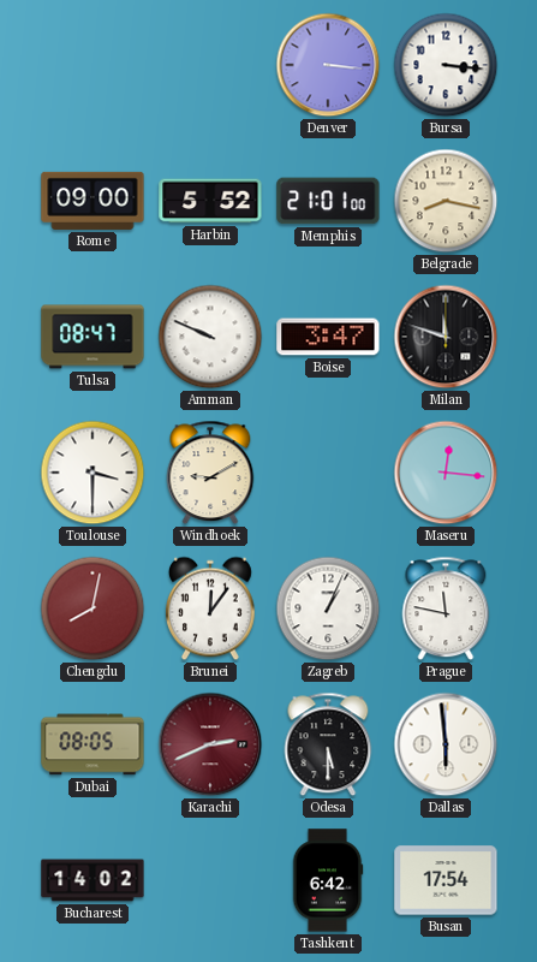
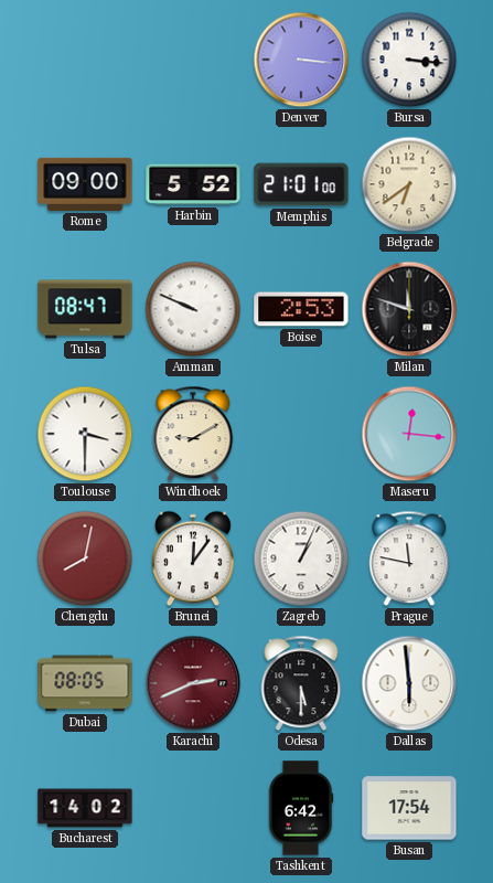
Belgrade: 8:17 -> 6:39 (409, 184)
Boise: 3:47 -> 2:53 (301, 309)
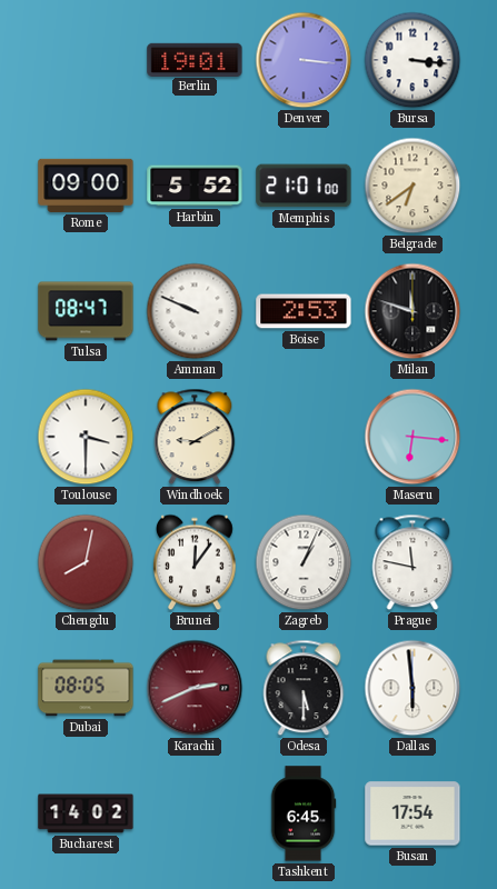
Berlin: none -> 19:01 (195, 59)
Maseru: 12:16 -> 6:16 (412, 437)
Tashkent: 6:42 -> 6:45 (304, 813)
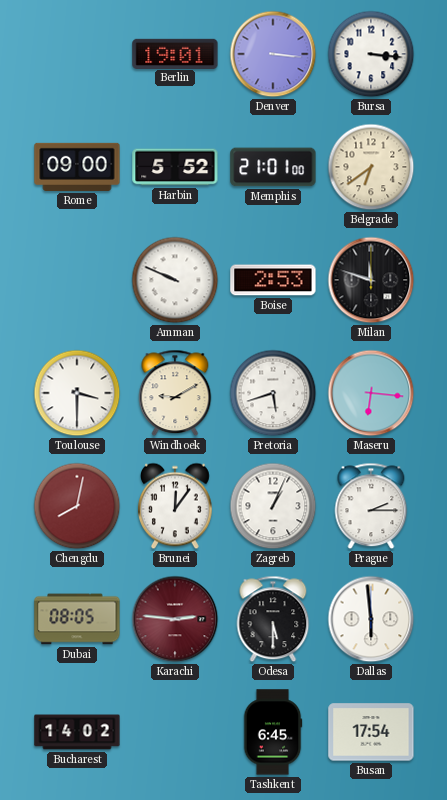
Tulsa: 08:47 -> none (86, 311)
Pretoria: none -> 5:42 (273, 393)
Prague: 11:47 -> 2:15 (371, 506)
Karachi: 2:41 -> 2:46 (175, 619)
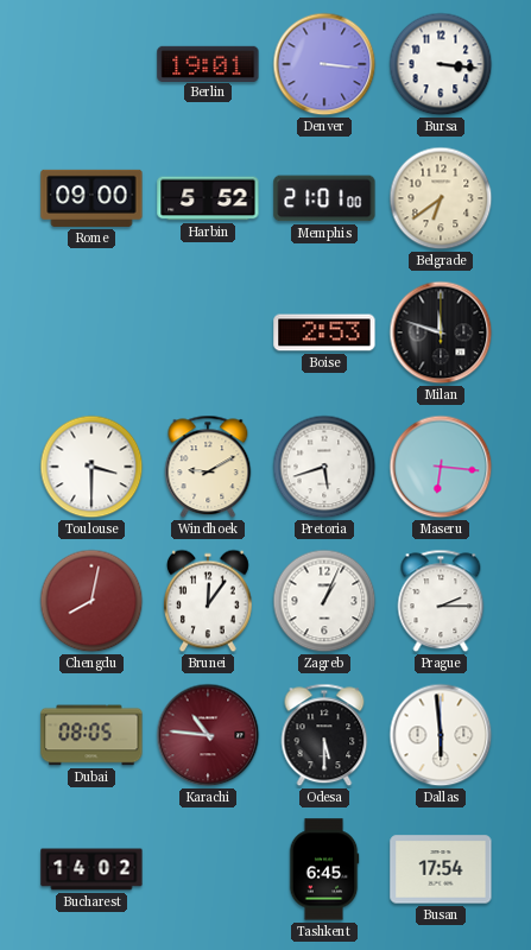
Amman: 9:49 -> none (175, 280)
Karachi: 2:46 -> 10:46 (208, 735)
